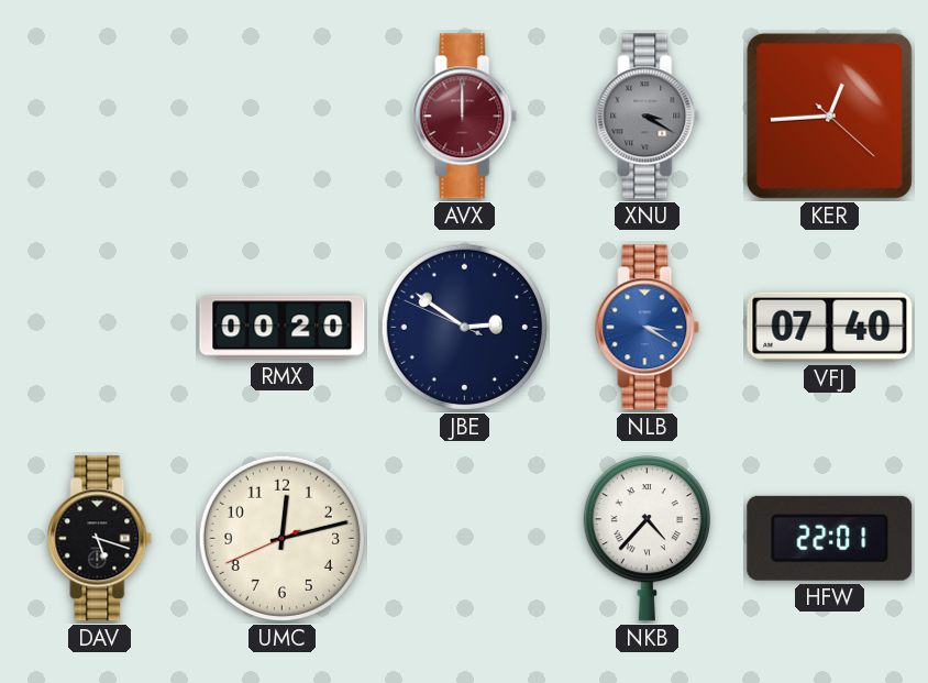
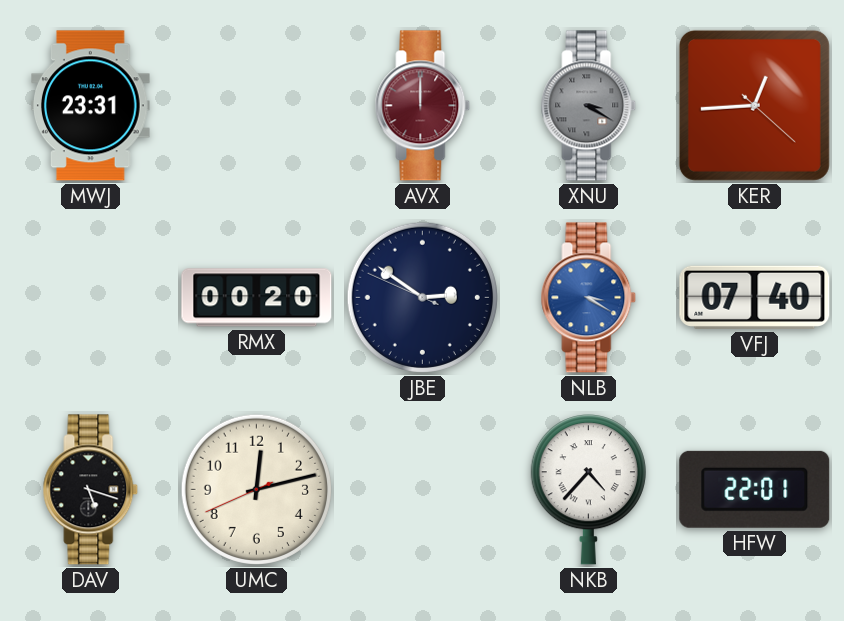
MWJ: none -> 23:31 (91, 106)
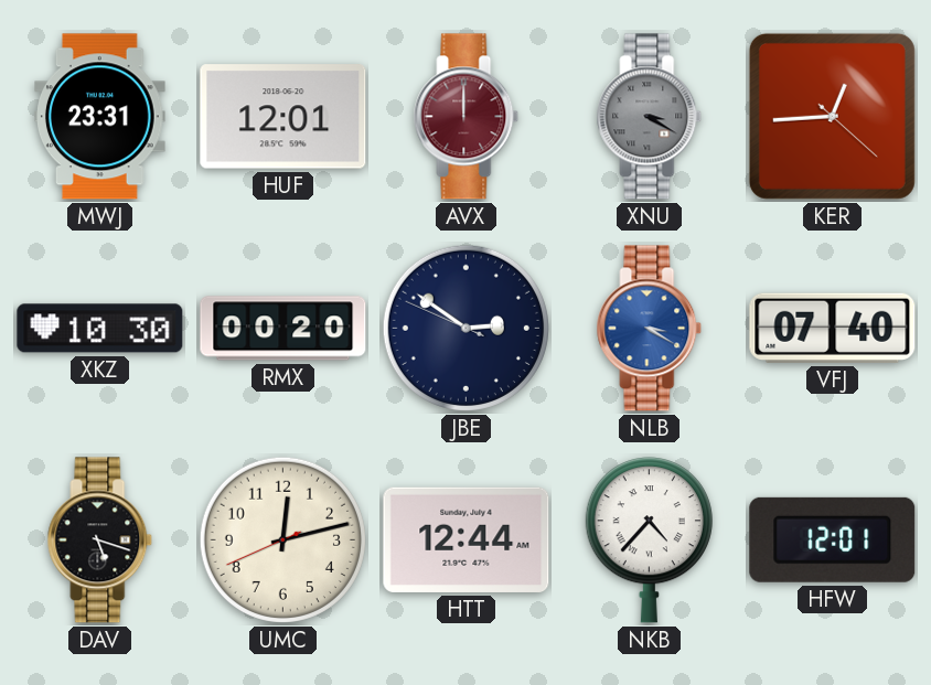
HUF: none -> 12:01 (283, 117)
XKZ: none -> 10:30 (100, 329)
HTT: none -> 12:44 (467, 539)
HFW: 22:01 -> 12:01 (833, 539)
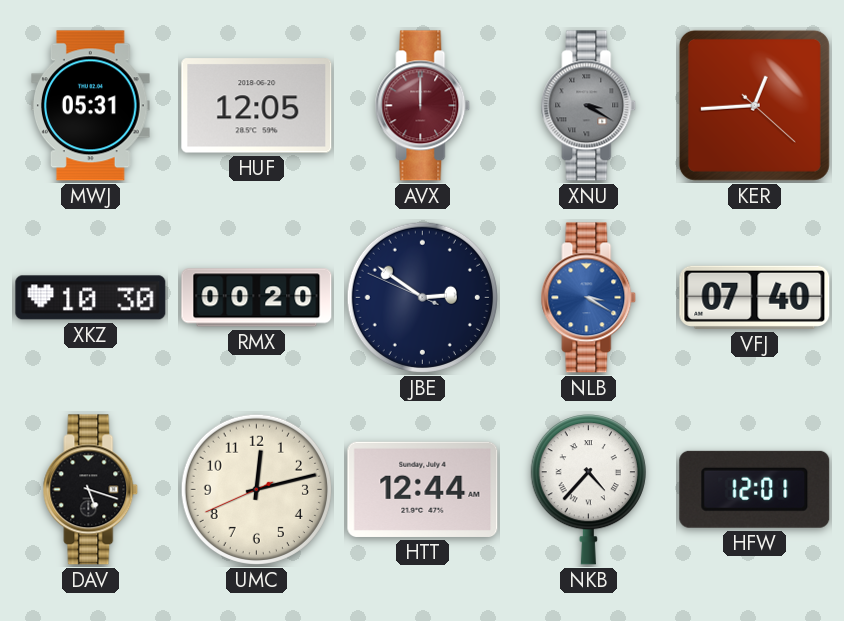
MWJ: 23:31 -> 05:31 (91, 106)
HUF: 12:01 -> 12:05 (257, 106)
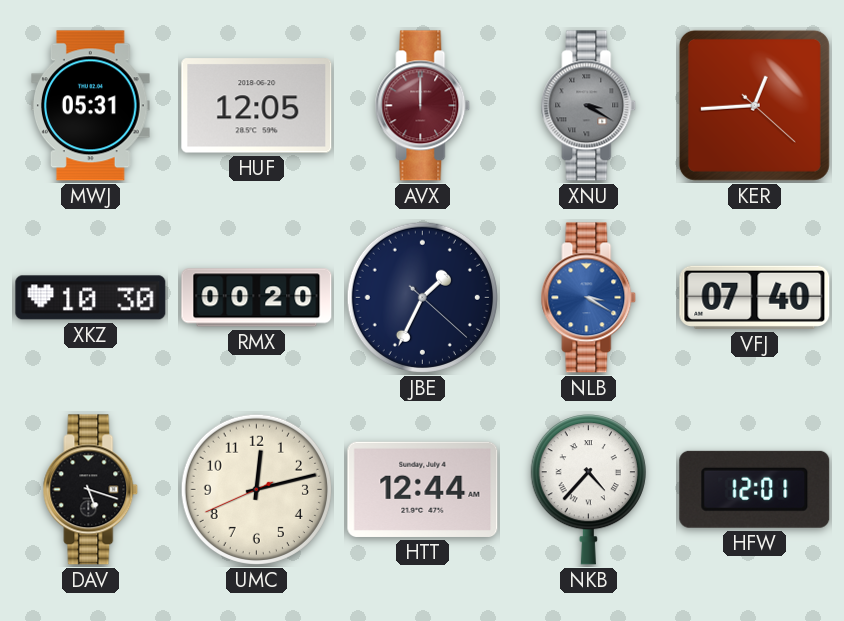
JBE: 2:50 -> 1:34 (422, 297)
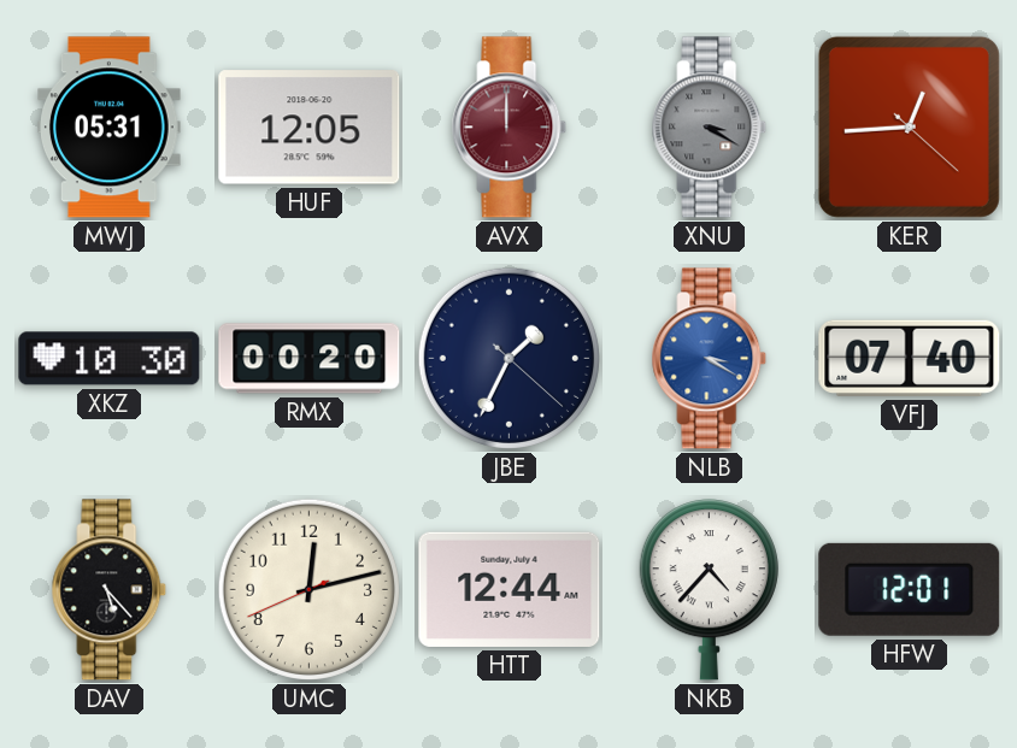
DAV: 5:18 -> 5:23 (110, 590)
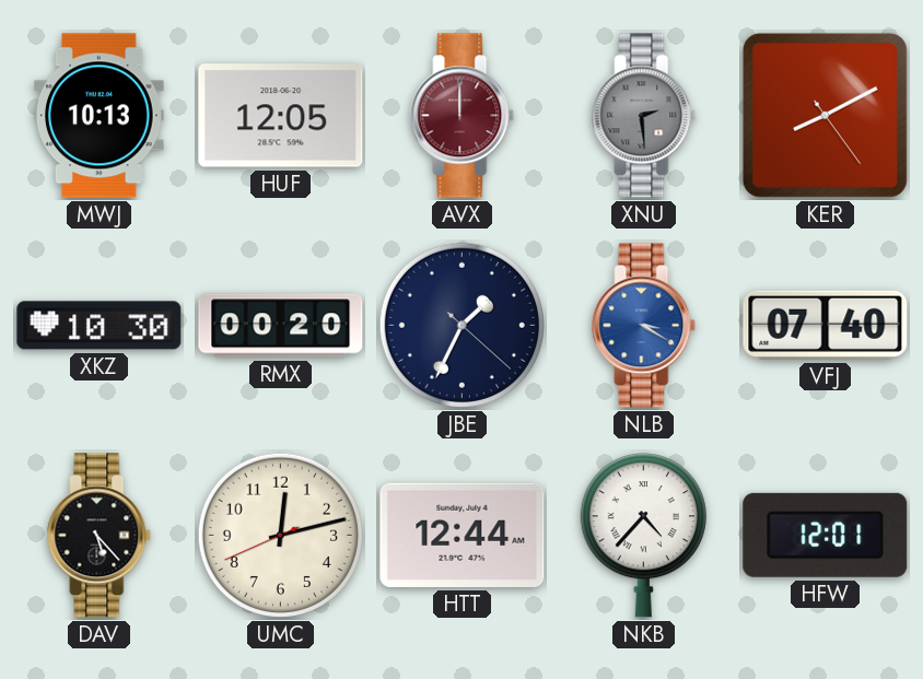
MWJ: 05:31 -> 10:13 (100, 116)
XNU: 3:20 -> 2:29 (644, 116)
KER: 12:44 -> 8:10 (825, 115)
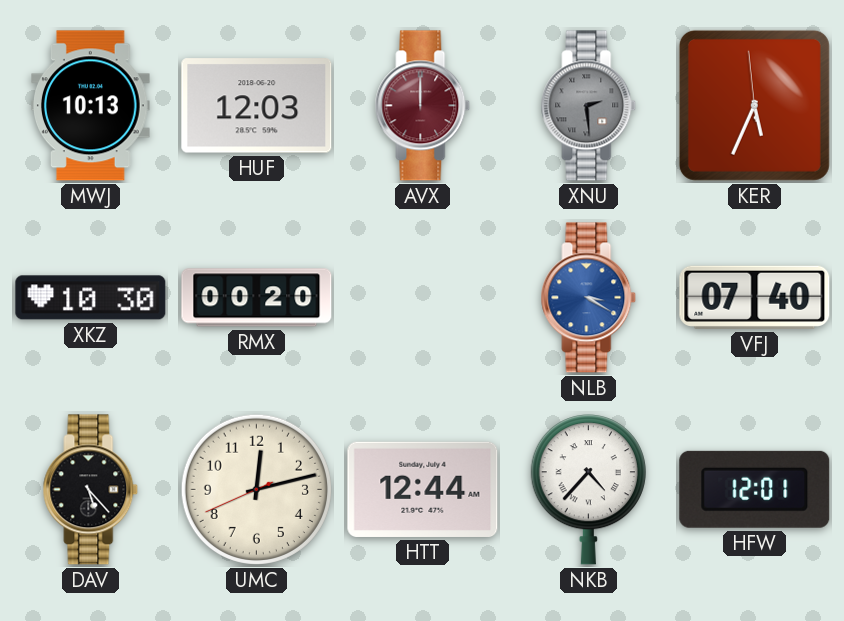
HUF: 12:05 -> 12:03 (257, 106)
KER: 8:10 -> 5:33 (754, 105)
JBE: 1:34 -> none (461, 325)
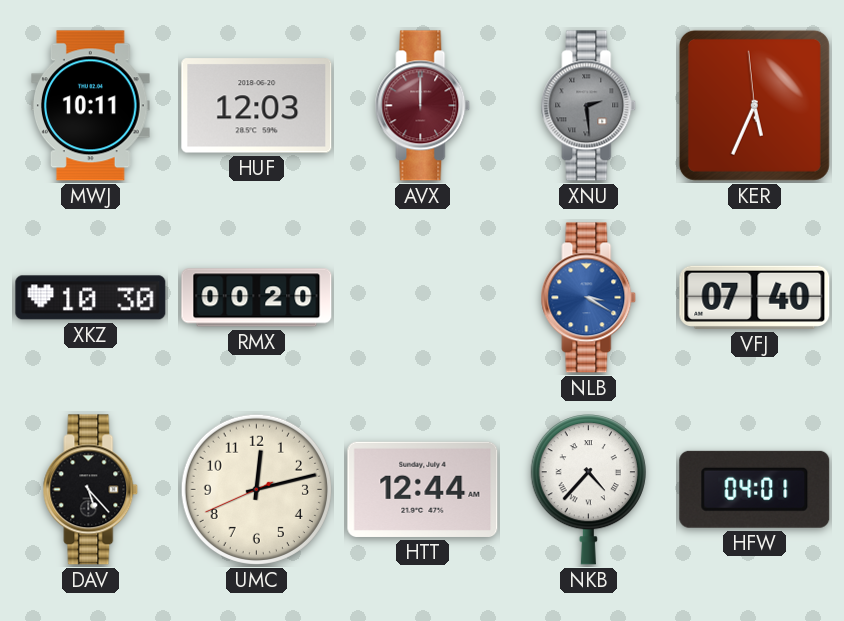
MWJ: 10:13 -> 10:11 (91, 106)
HFW: 12:01 -> 04:01 (755, 489)
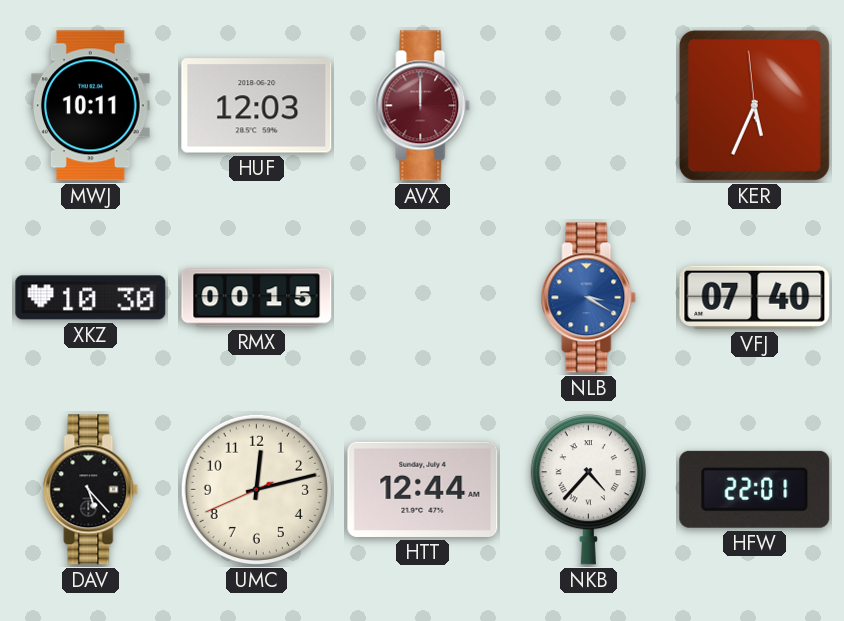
XNU: 2:29 -> none (589, 106)
RMX: 00:20 -> 00:15 (257, 298)
HFW: 04:01 -> 22:01 (755, 489)
